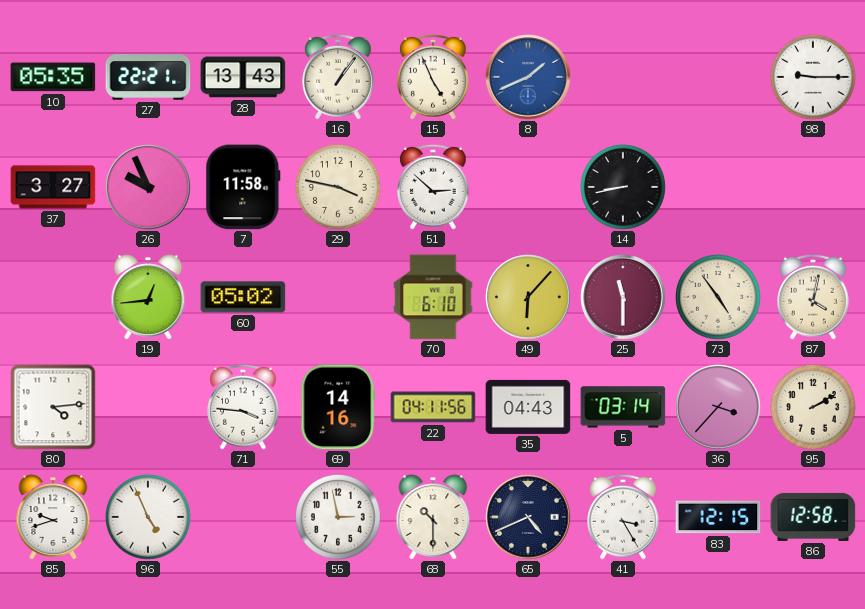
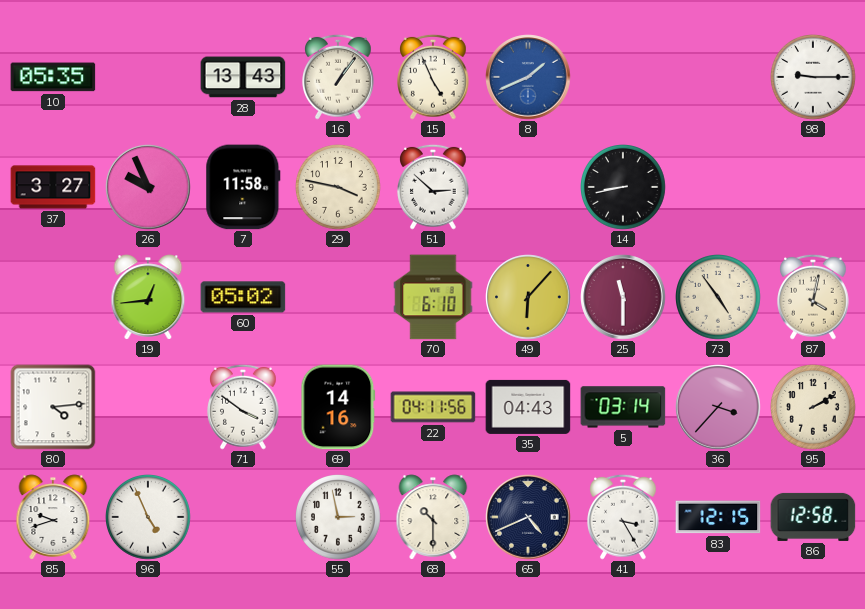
27: 22:21 -> none (148, 77)
71: 3:46 -> 3:51 (244, 407)
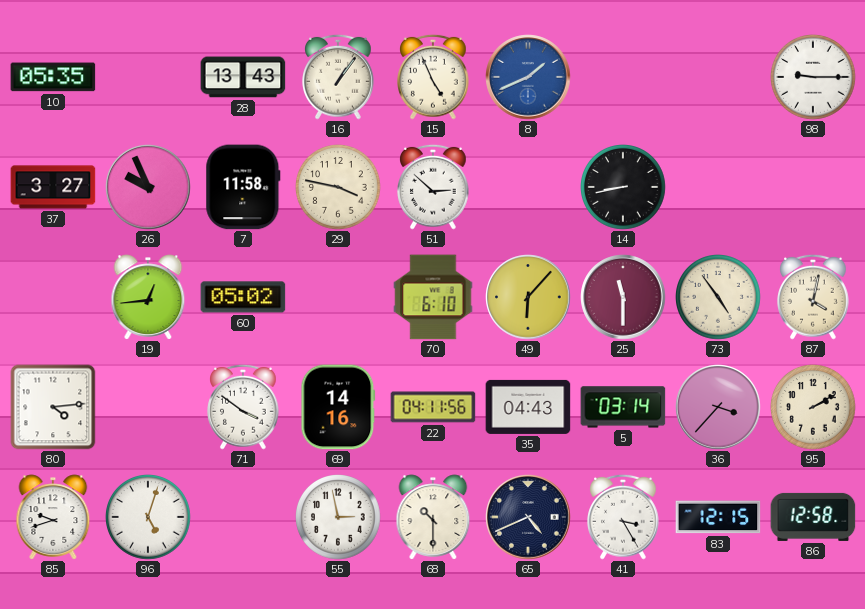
96: 4:56 -> 5:03 (148, 518)
